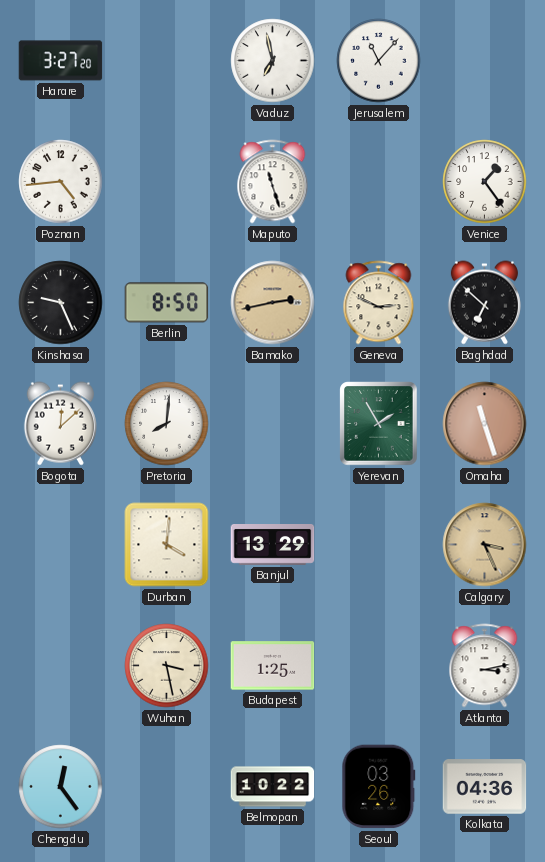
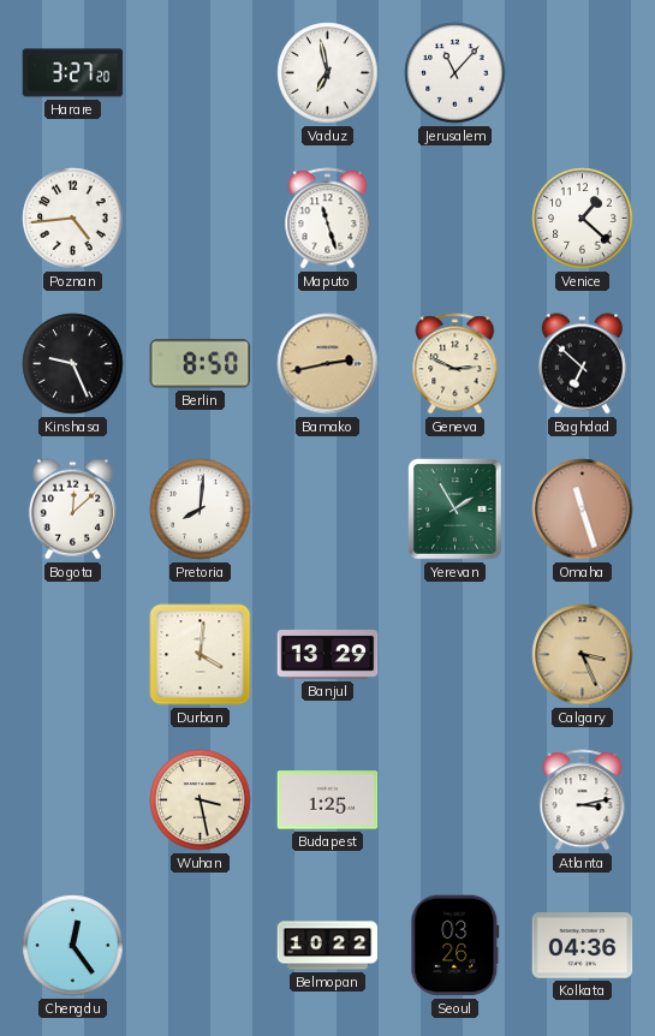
Venice: 1:24 -> 1:22 (583, 219)
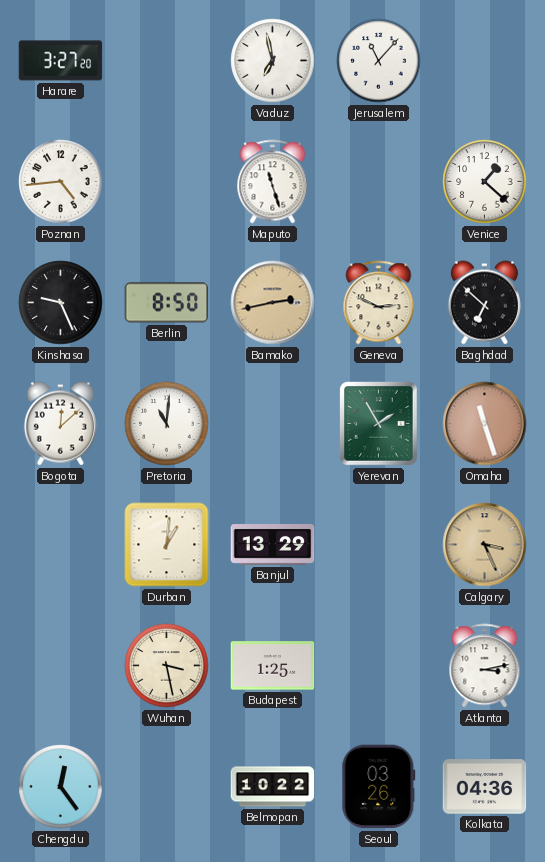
Pretoria: 8:01 -> 11:01 (167, 424)
Durban: 4:01 -> 1:01 (167, 545)
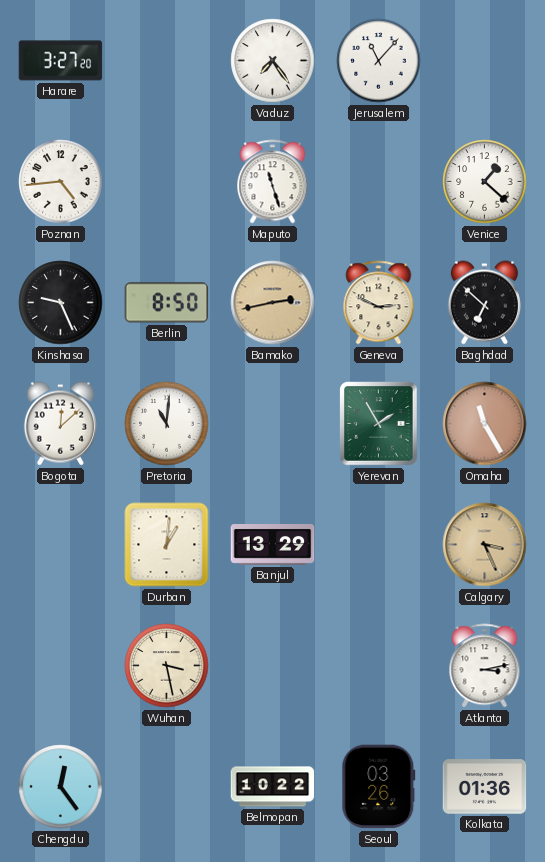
Vaduz: 6:58 -> 7:24 (273, 61)
Omaha: 11:27 -> 11:25 (485, 424)
Budapest: 1:25 -> none (273, 666)
Kolkata: 04:36 -> 01:36 (485, 787)
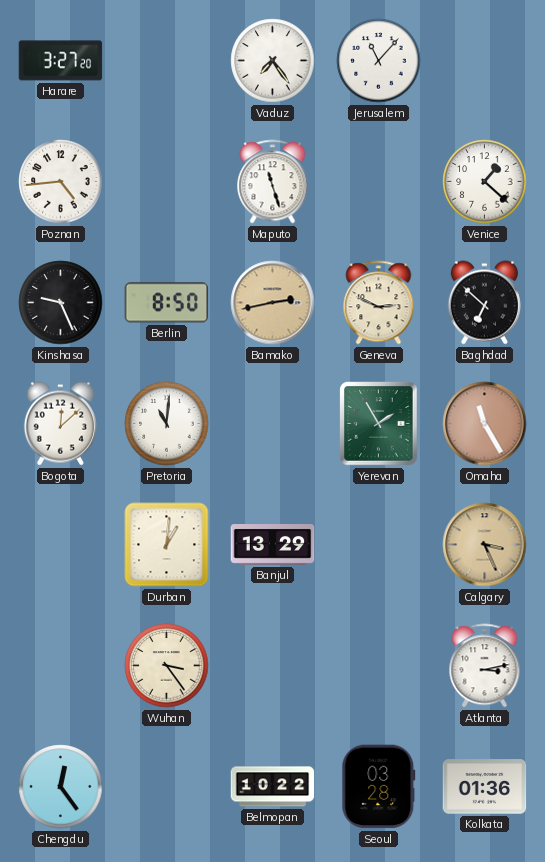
Wuhan: 3:28 -> 3:24 (167, 666)
Seoul: 03:26 -> 03:28 (379, 787)
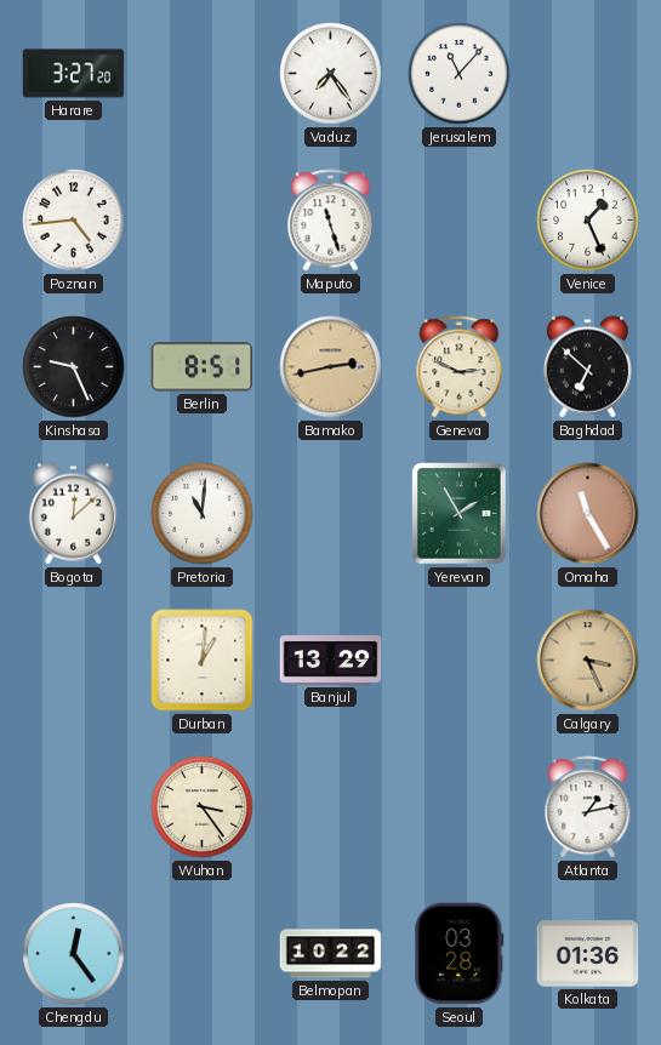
Venice: 1:22 -> 1:26 (588, 221)
Berlin: 8:50 -> 8:51 (203, 367)
Atlanta: 3:13 -> 1:13 (588, 807)
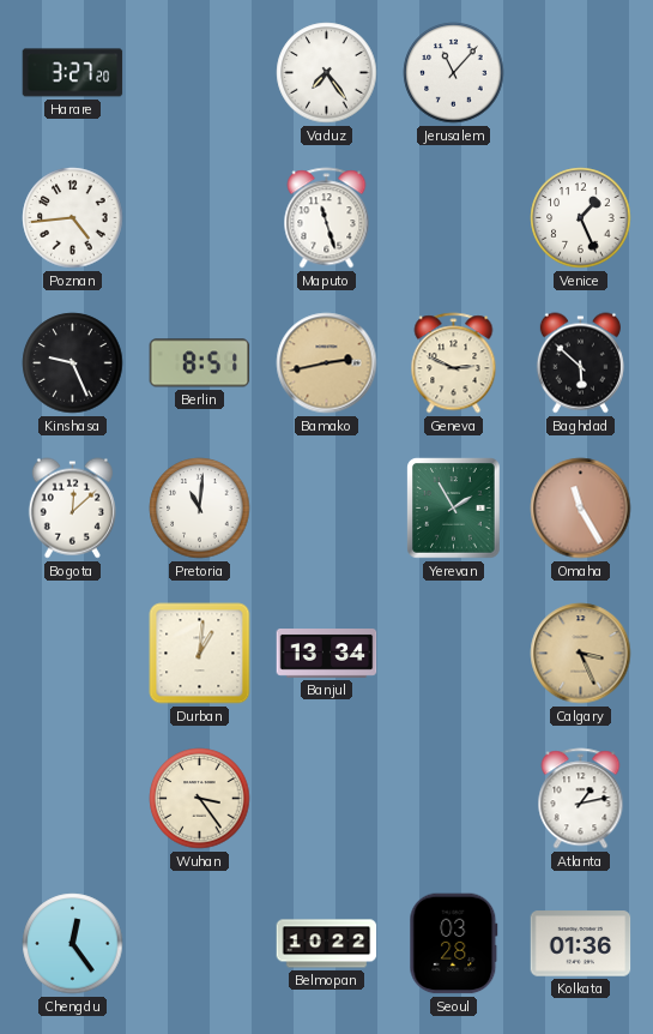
Baghdad: 6:52 -> 5:52 (580, 363)
Banjul: 13:29 -> 13:34 (327, 654)
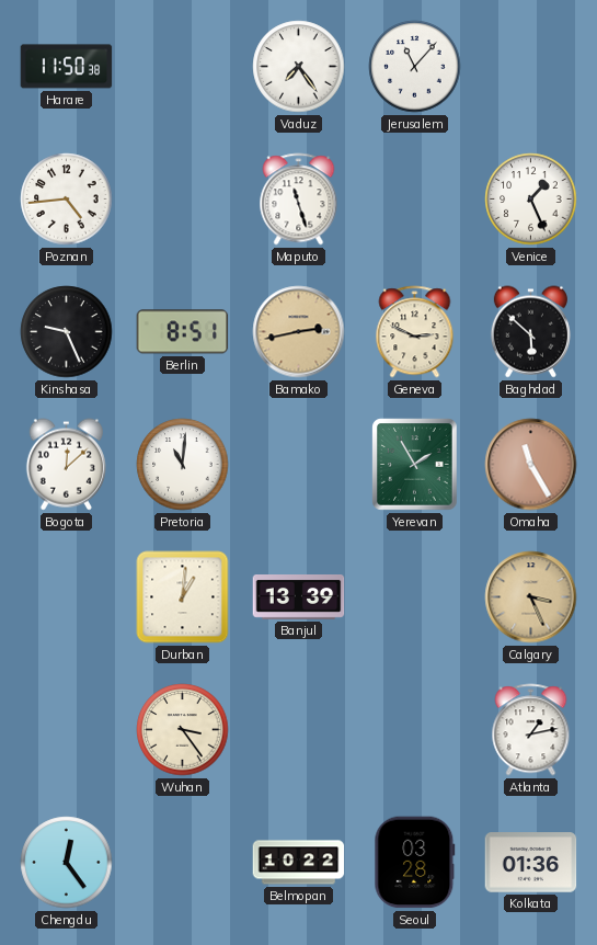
Harare: 3:27 -> 11:50 (67, 67)
Banjul: 13:34 -> 13:39 (299, 597)
